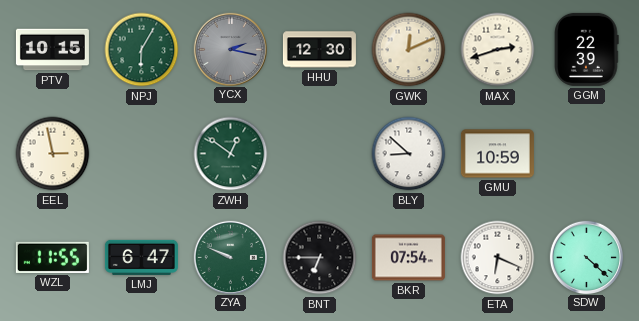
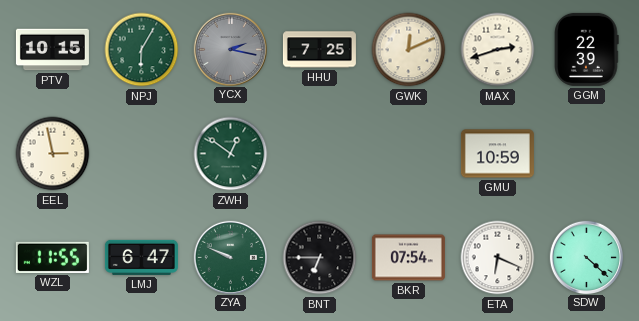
HHU: 12:30 -> 7:25 (319, 50)
BLY: 8:52 -> none (409, 154)
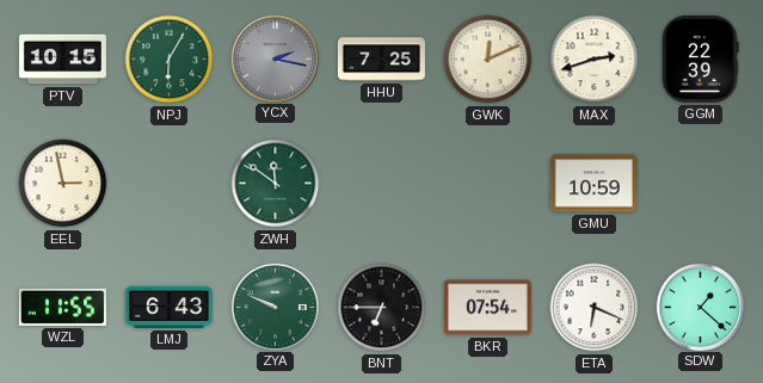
ZWH: 12:51 -> 11:51 (276, 184)
LMJ: 6:47 -> 6:43 (168, 307)
SDW: 4:22 -> 1:22 (700, 307)
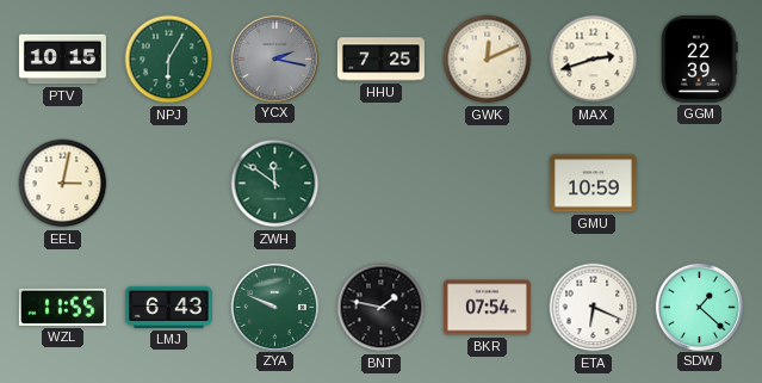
EEL: 2:58 -> 3:02 (63, 184)
BNT: 6:45 -> 1:47 (382, 308)
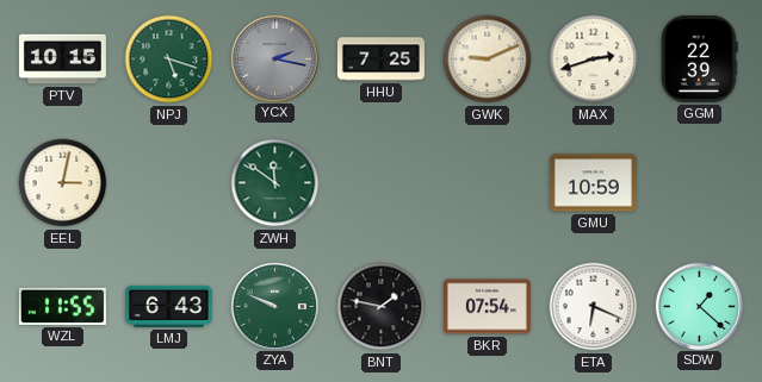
NPJ: 6:05 -> 5:18 (169, 60)
GWK: 12:11 -> 9:11 (488, 60)
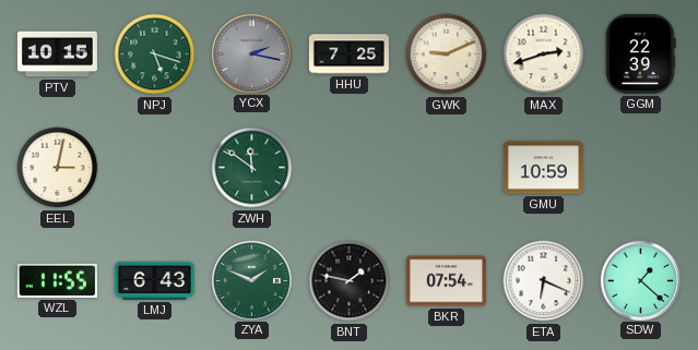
ZYA: 9:49 -> 1:49 (251, 280)
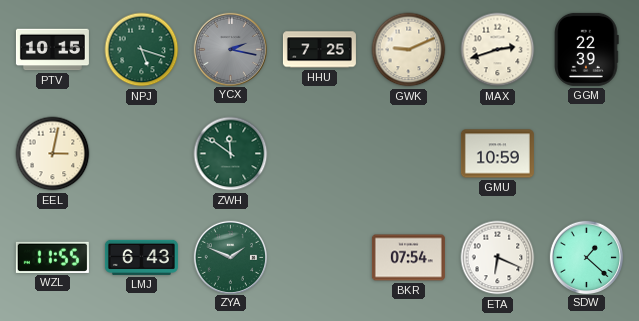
BNT: 1:47 -> none (350, 281)
